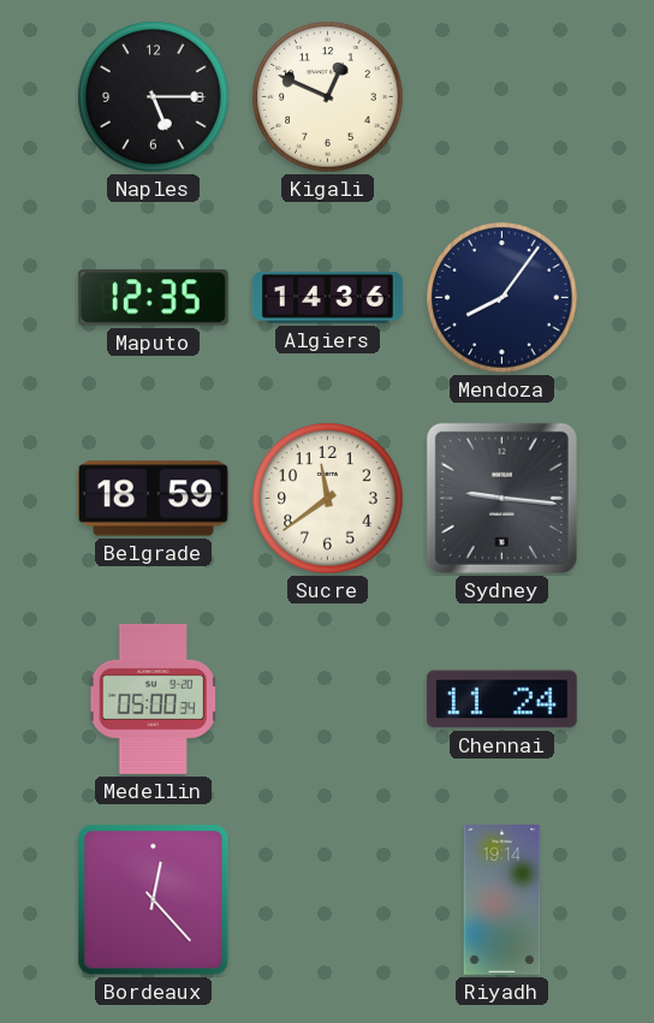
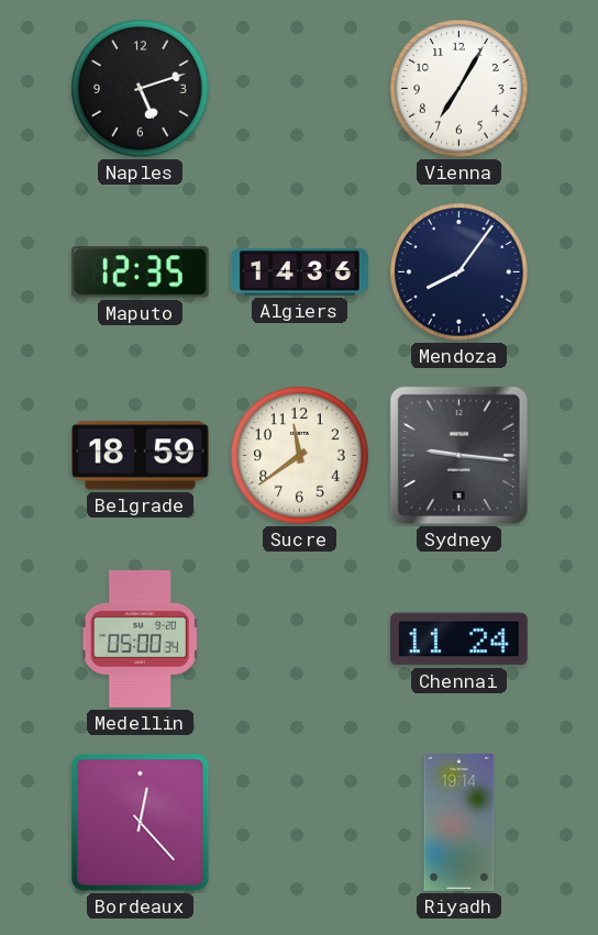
Naples: 5:15 -> 5:12 (141, 89)
Kigali: 12:49 -> none (328, 97)
Vienna: none -> 7:05 (459, 89)
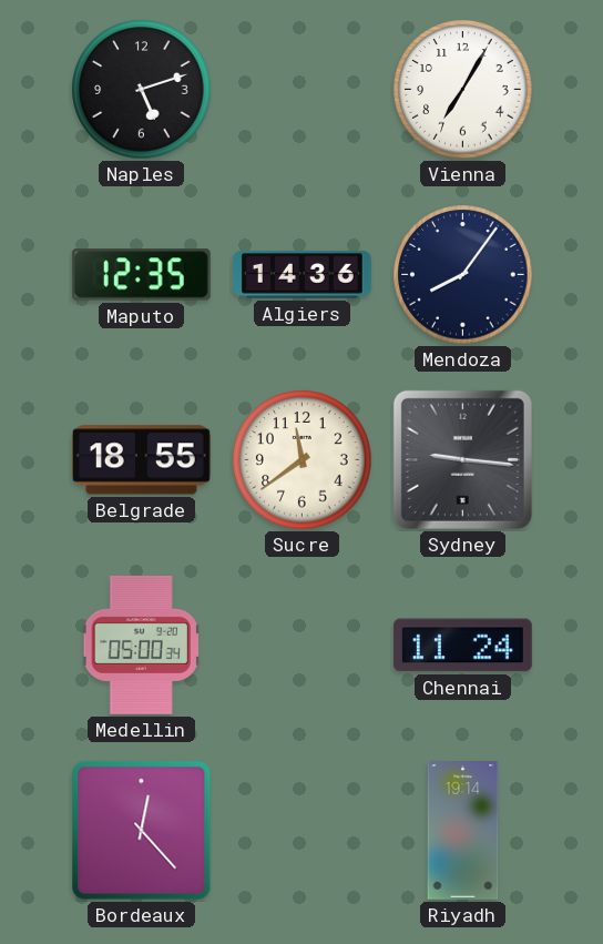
Belgrade: 18:59 -> 18:55 (141, 460)
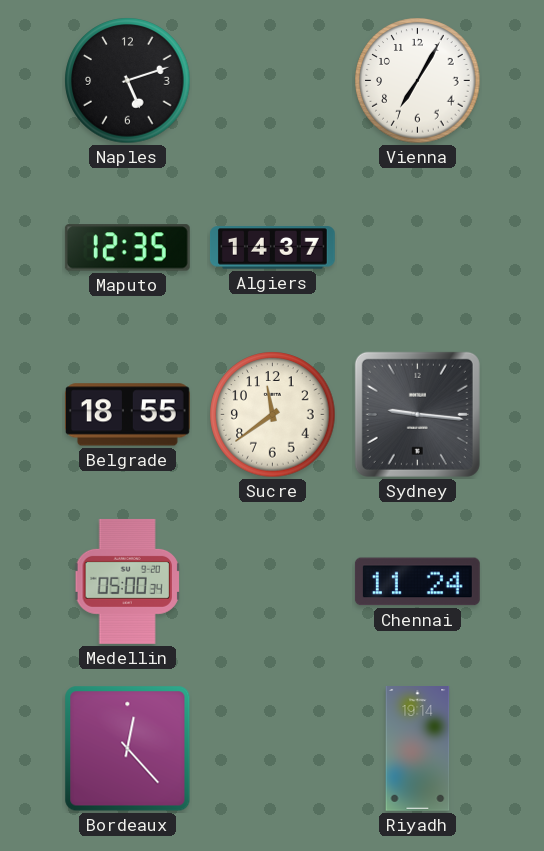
Algiers: 14:36 -> 14:37 (272, 248)
Mendoza: 8:06 -> none (463, 275)
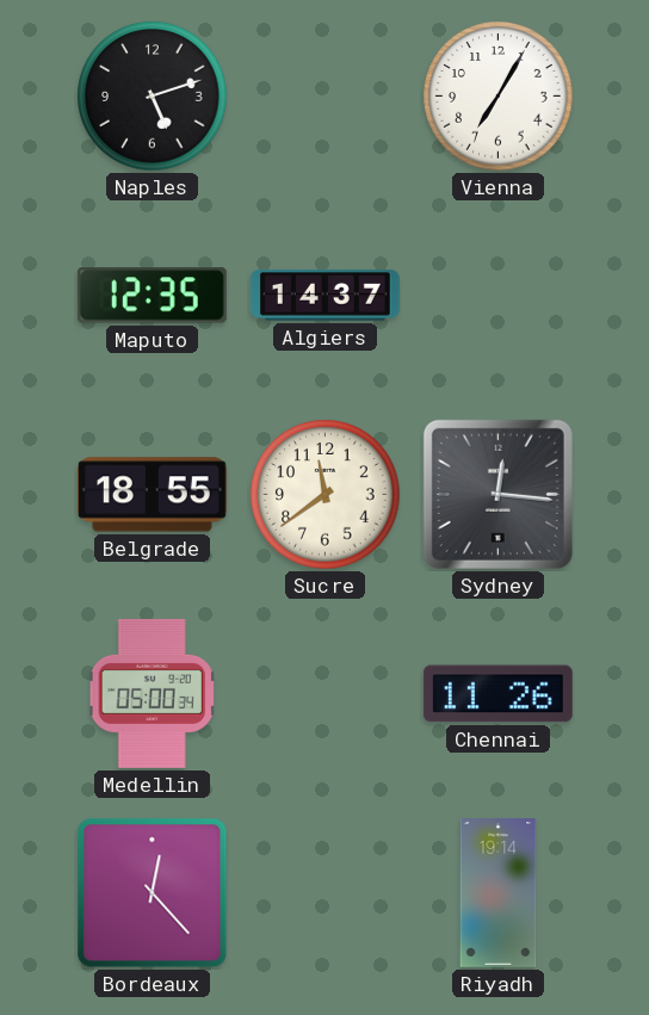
Sydney: 9:16 -> 12:16 (497, 494)
Chennai: 11:24 -> 11:26 (497, 694)
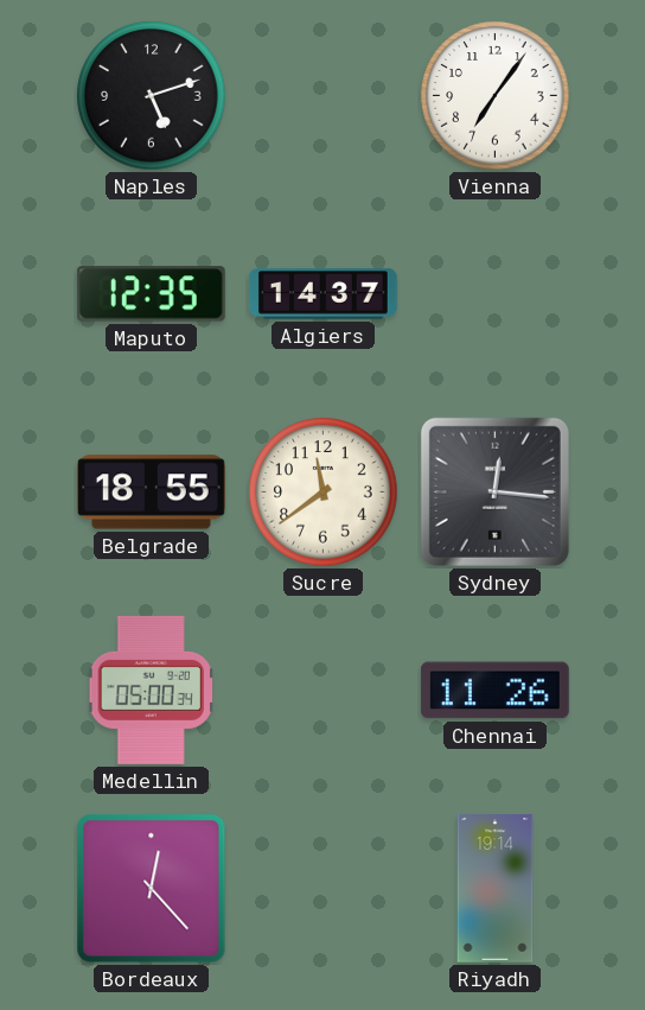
Vienna: 7:05 -> 7:06 (496, 96)
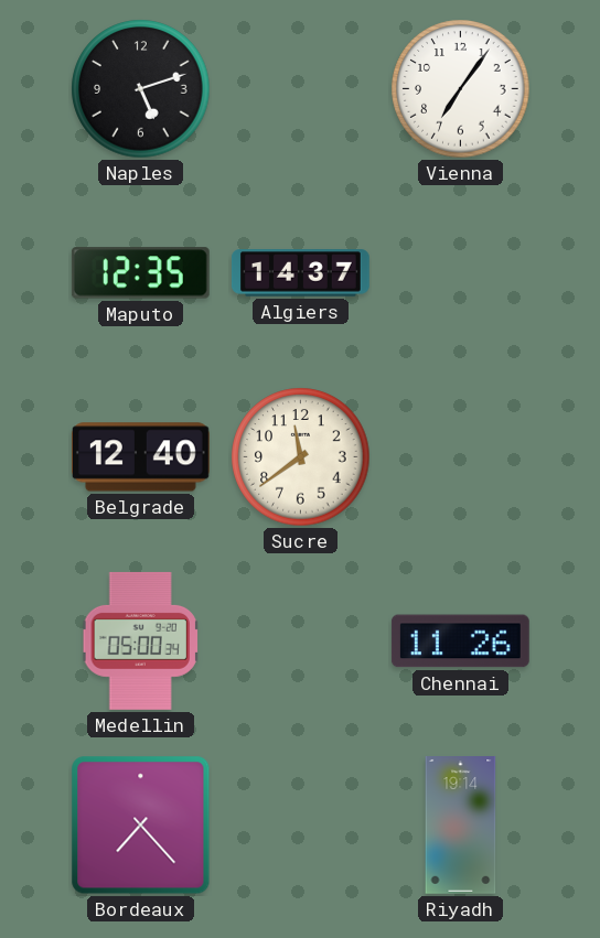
Belgrade: 18:55 -> 12:40 (140, 457)
Sydney: 12:16 -> none (494, 491)
Bordeaux: 12:23 -> 7:23 (141, 826)
